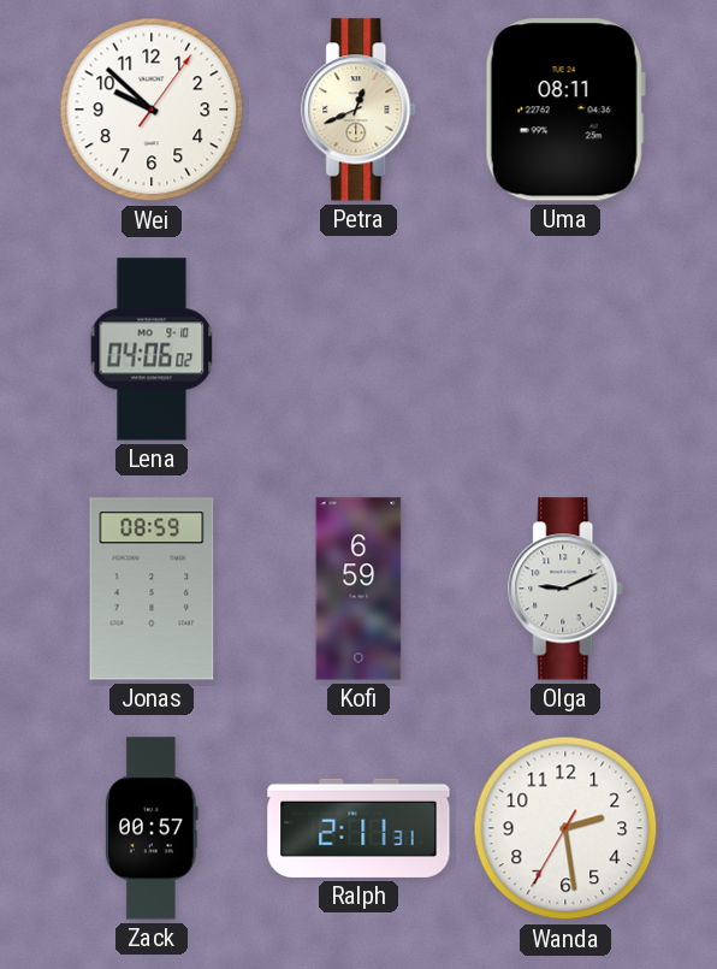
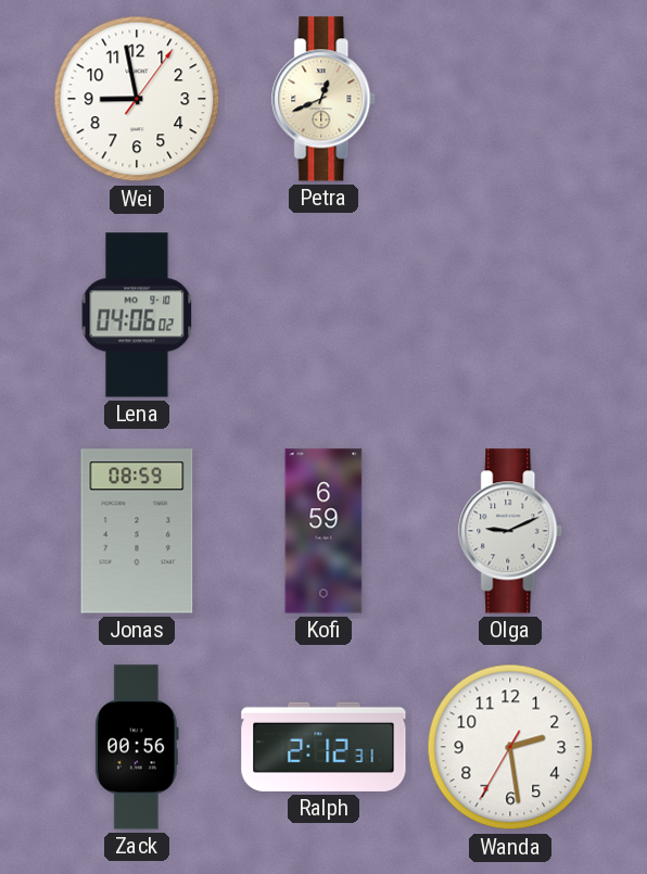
Wei: 9:52 -> 8:58 (137, 99)
Uma: 08:11 -> none (565, 110)
Zack: 00:57 -> 00:56 (137, 747)
Ralph: 2:11 -> 2:12 (323, 747)
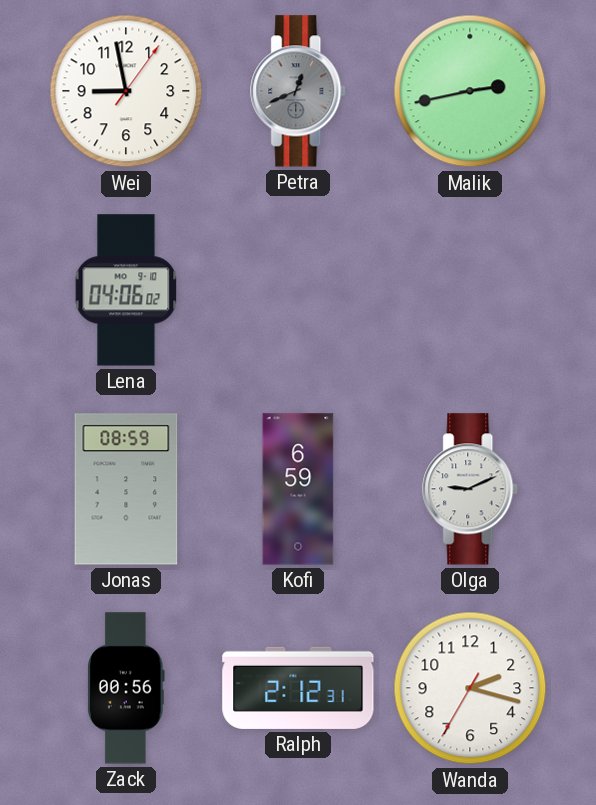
Petra dial: cream -> grey (299, 91)
Malik: none -> 2:43 (470, 91)
Wanda: 2:28 -> 2:17 (470, 688)
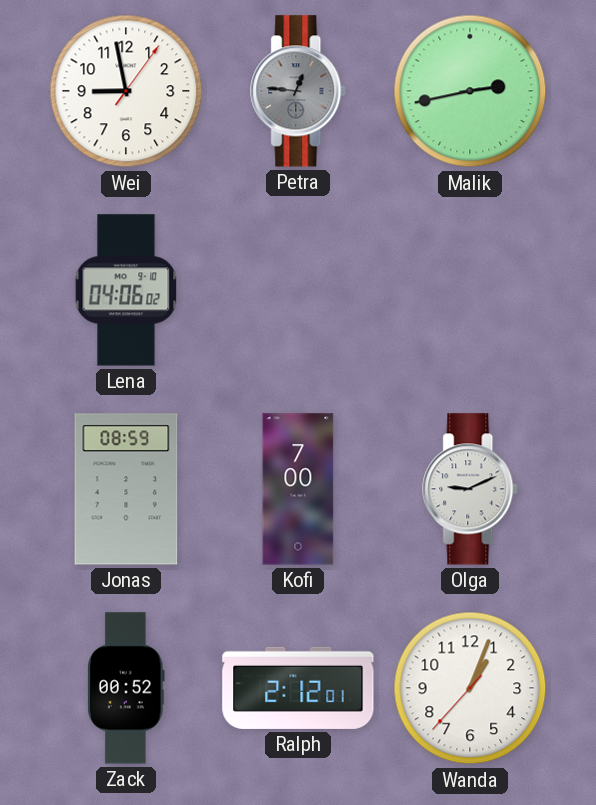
Petra: 12:41 -> 12:46 (299, 91)
Kofi: 6:59 -> 7:00 (298, 489)
Zack: 00:56 -> 00:52 (126, 688)
Ralph: 2:12:31 -> 2:12:01 (298, 688)
Wanda: 2:17 -> 1:03 (470, 688)
